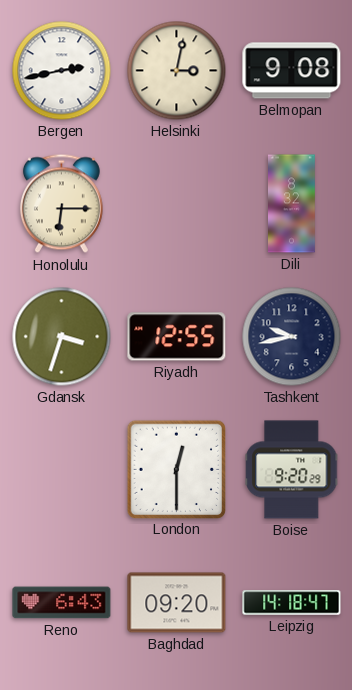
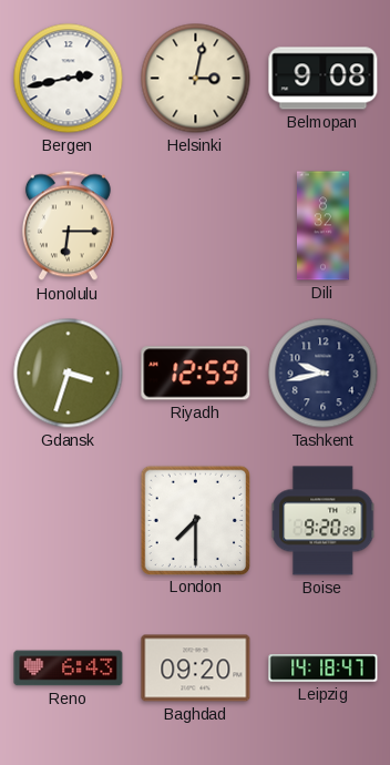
Riyadh: 12:55 -> 12:59 (196, 374)
London: 12:30 -> 7:30 (195, 520)
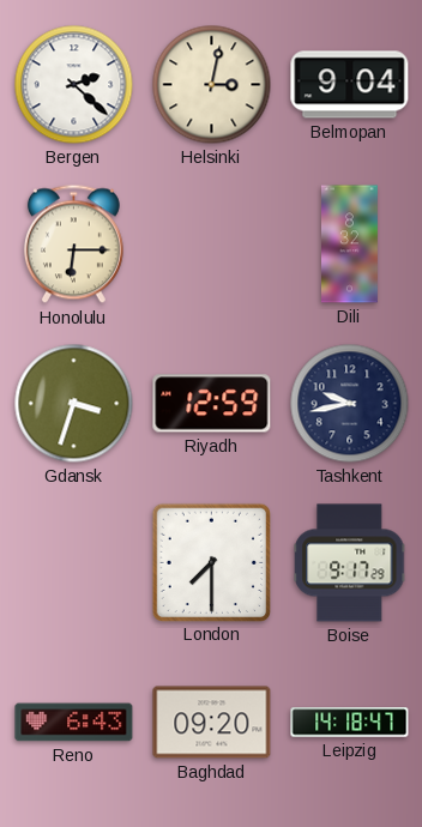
Bergen: 2:43 -> 2:22 (74, 85)
Belmopan: 9:08 -> 9:04 (350, 85)
Boise: 9:20 -> 9:17 (350, 563)
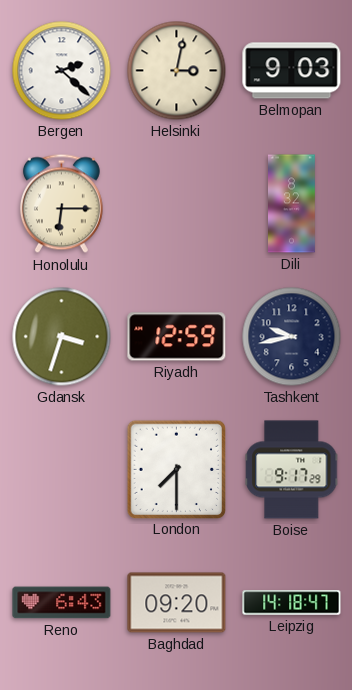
Belmopan: 9:04 -> 9:03 (292, 71)
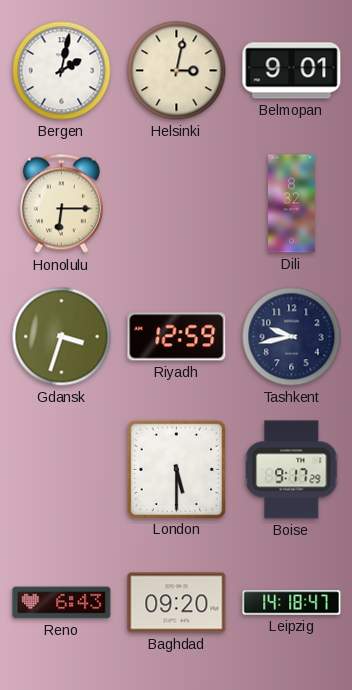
Bergen: 2:22 -> 2:02 (62, 71)
Belmopan: 9:03 -> 9:01 (292, 71)
London: 7:30 -> 5:30 (176, 469)
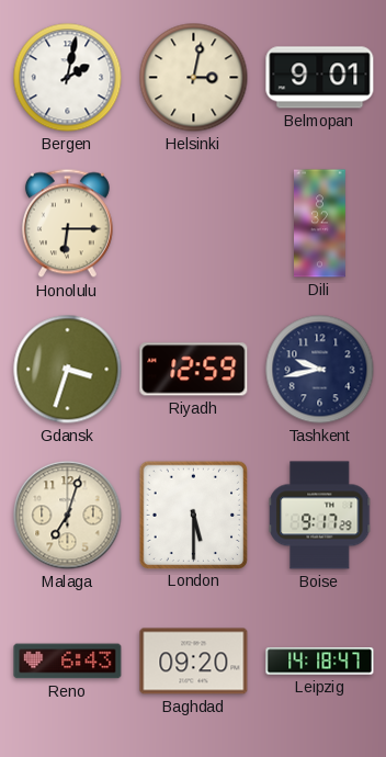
Malaga: none -> 7:03 (68, 516)
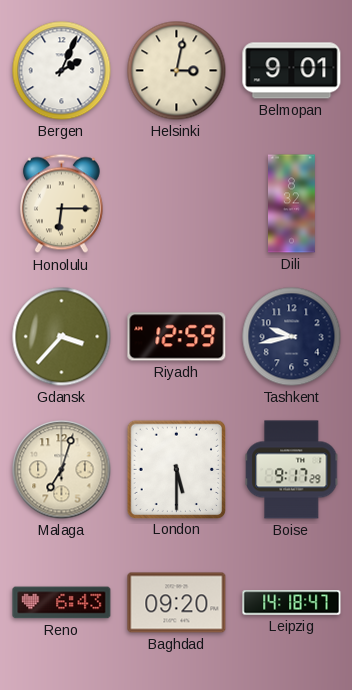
Bergen: 2:02 -> 2:04 (62, 71)
Gdansk: 3:33 -> 3:37 (62, 337)
